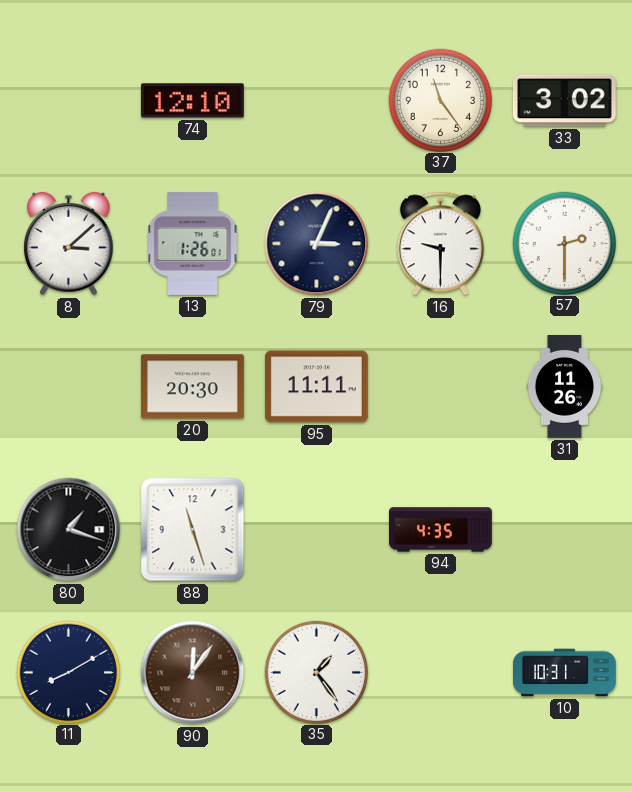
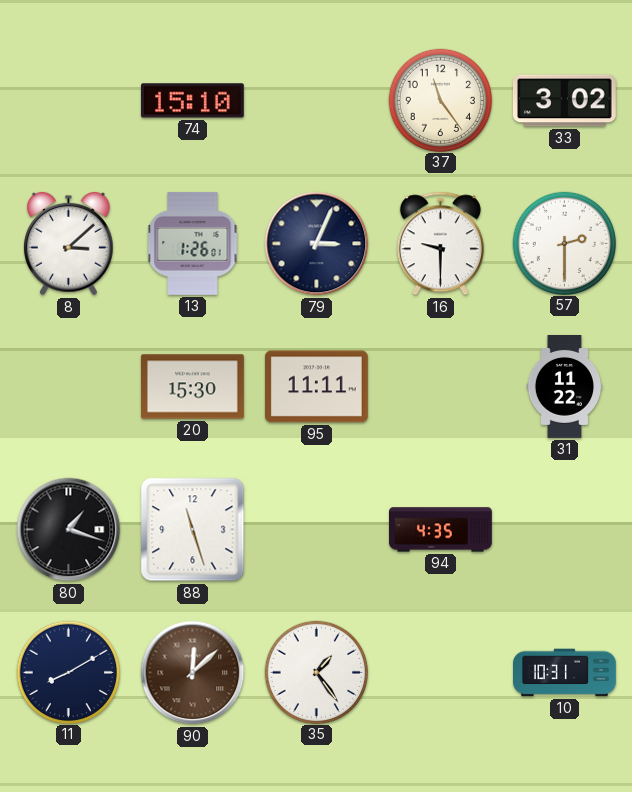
74: 12:10 -> 15:10 (192, 101)
20: 20:30 -> 15:30 (192, 387)
31: 11:26 -> 11:22 (565, 387)
90: 12:06 -> 12:08 (193, 673)
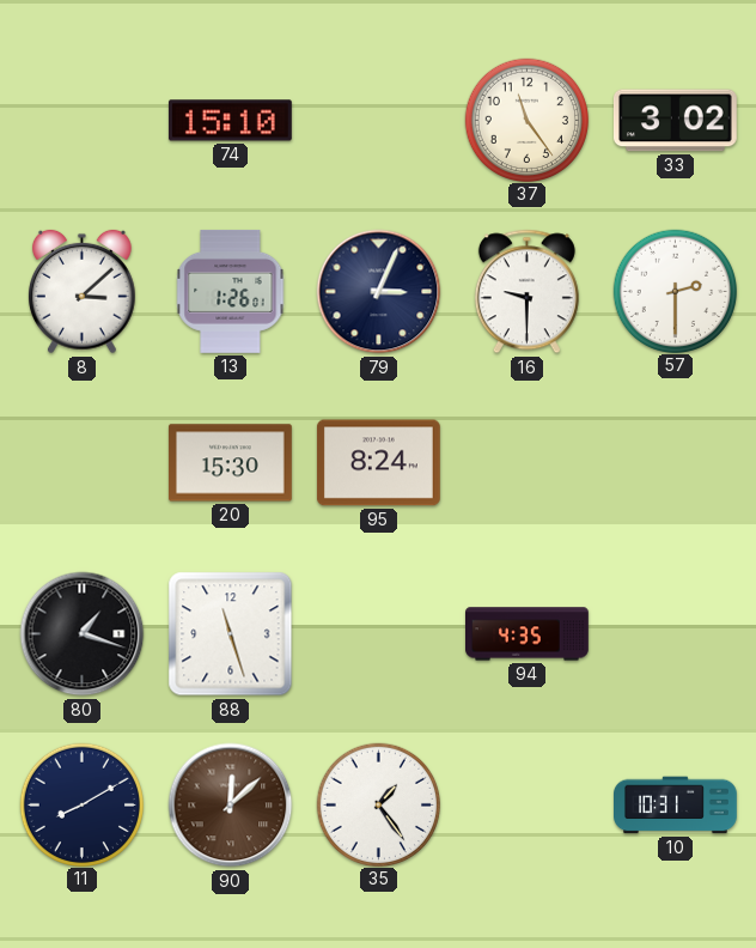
95: 11:11 -> 8:24 (378, 463)
31: 11:22 -> none (565, 387)
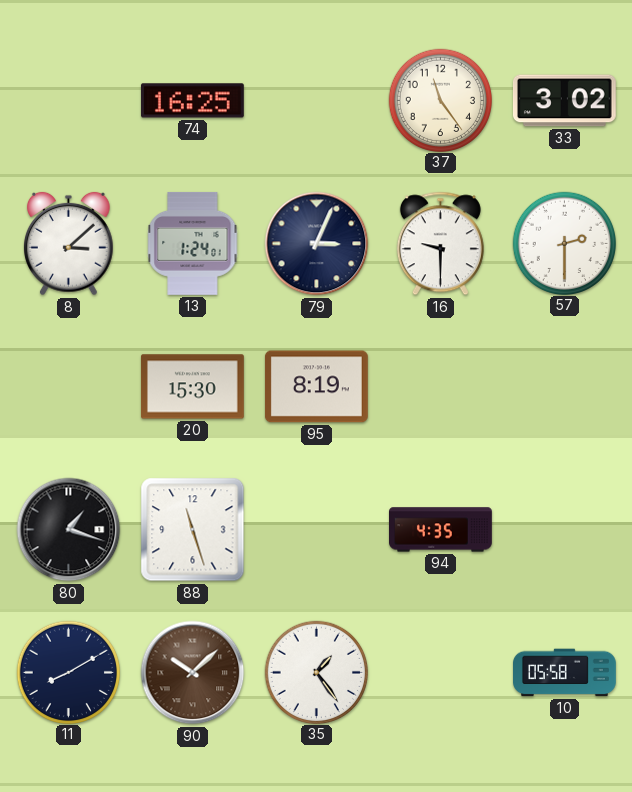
74: 15:10 -> 16:25 (192, 101)
13: 1:26 -> 1:24 (193, 244)
95: 8:24 -> 8:19 (316, 387)
90: 12:08 -> 10:08 (193, 673)
10: 10:31 -> 05:58 (565, 673)
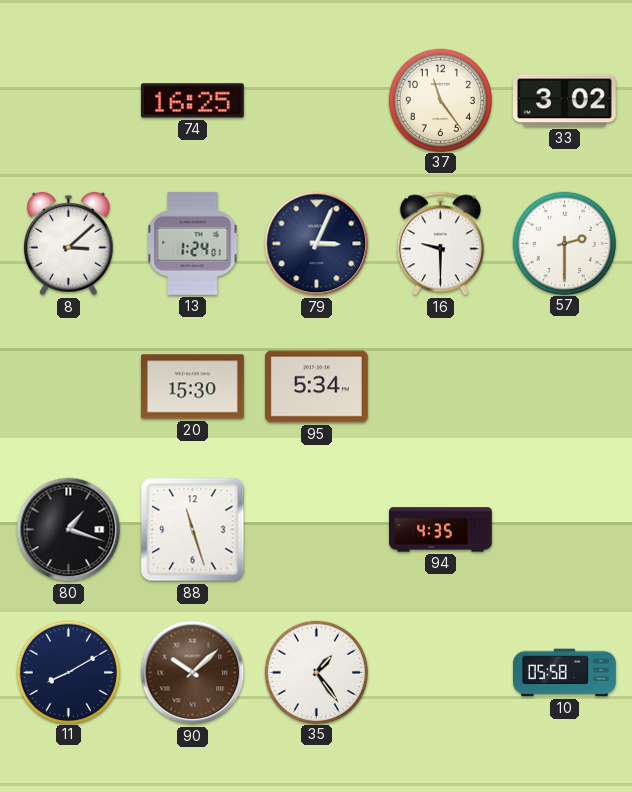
95: 8:19 -> 5:34 (316, 387)
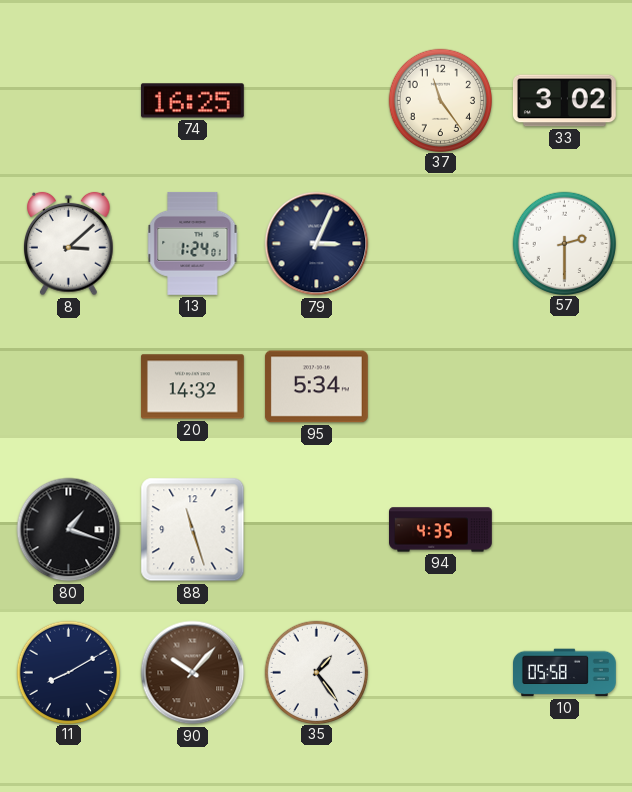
16: 9:30 -> none (440, 244)
20: 15:30 -> 14:32 (192, 387)
90: 10:08 -> 10:07 (193, 673)
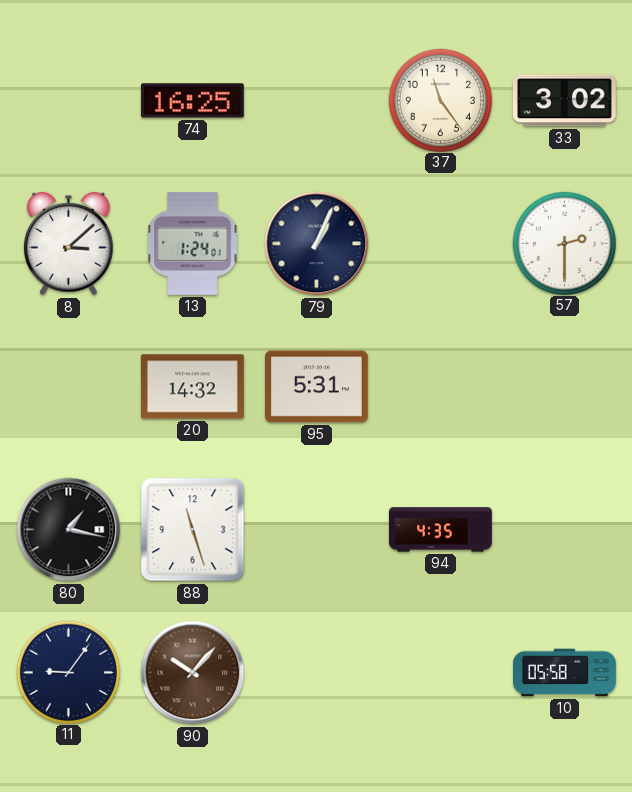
79: 3:04 -> 1:04 (317, 244)
95: 5:34 -> 5:31 (316, 387)
80: 1:18 -> 1:17 (69, 530)
11: 8:10 -> 9:06 (68, 672)
35: 1:24 -> none (316, 672)
